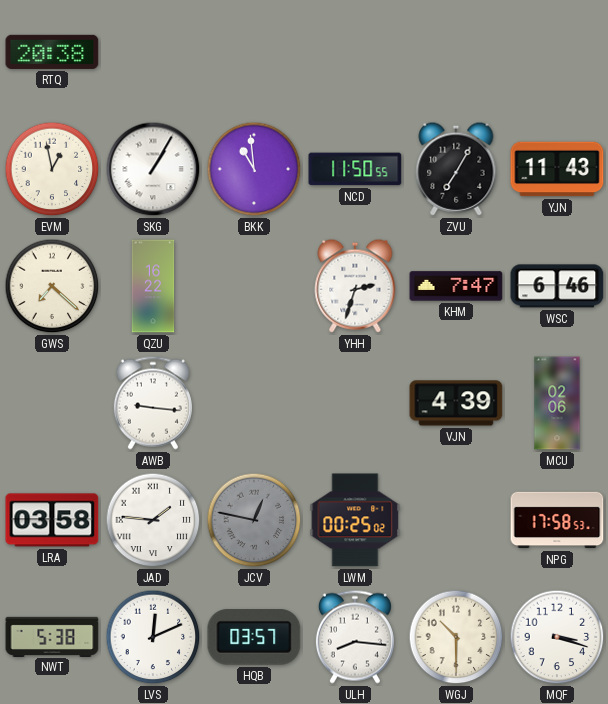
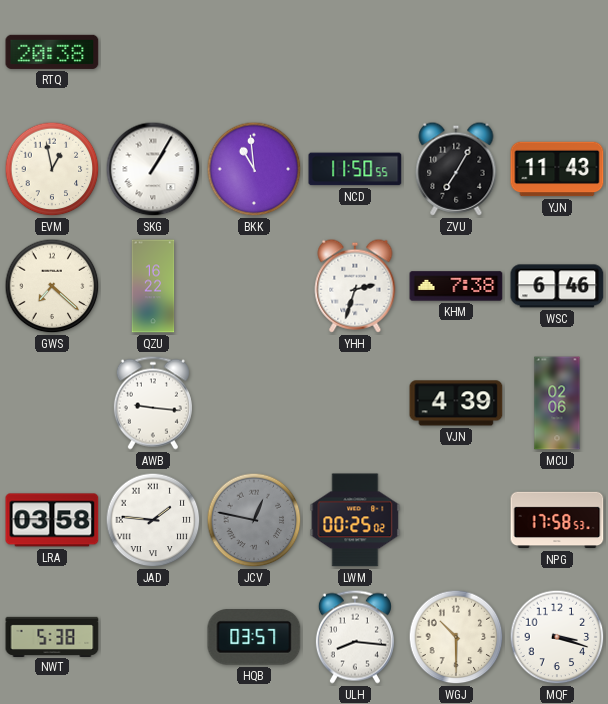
KHM: 7:47 -> 7:38 (456, 286)
LVS: 12:11 -> none (153, 637)
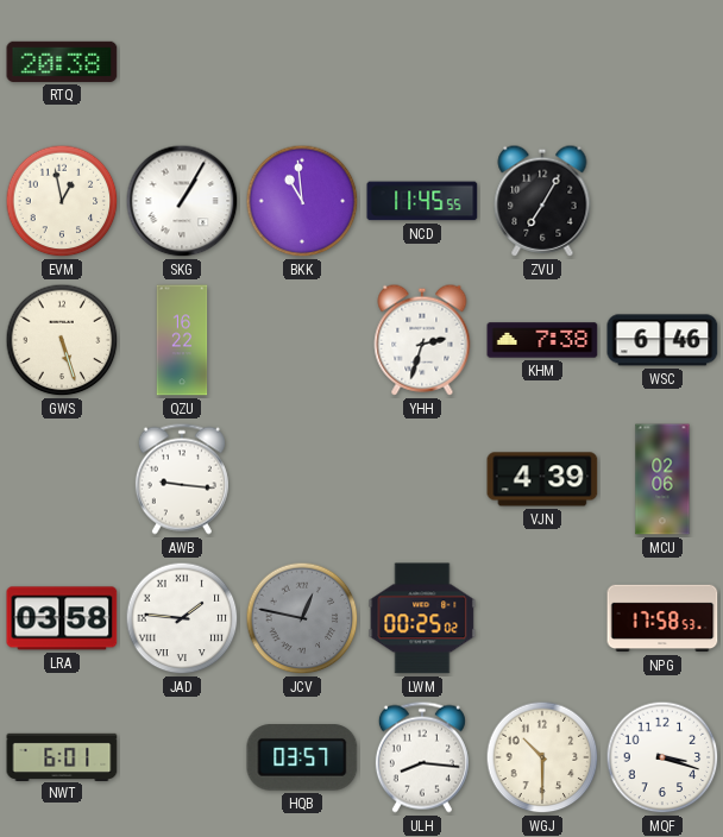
NCD: 11:50 -> 11:45 (422, 201)
YJN: 11:43 -> none (557, 169)
GWS: 7:22 -> 5:27 (62, 340)
NWT: 5:38 -> 6:01 (62, 756)
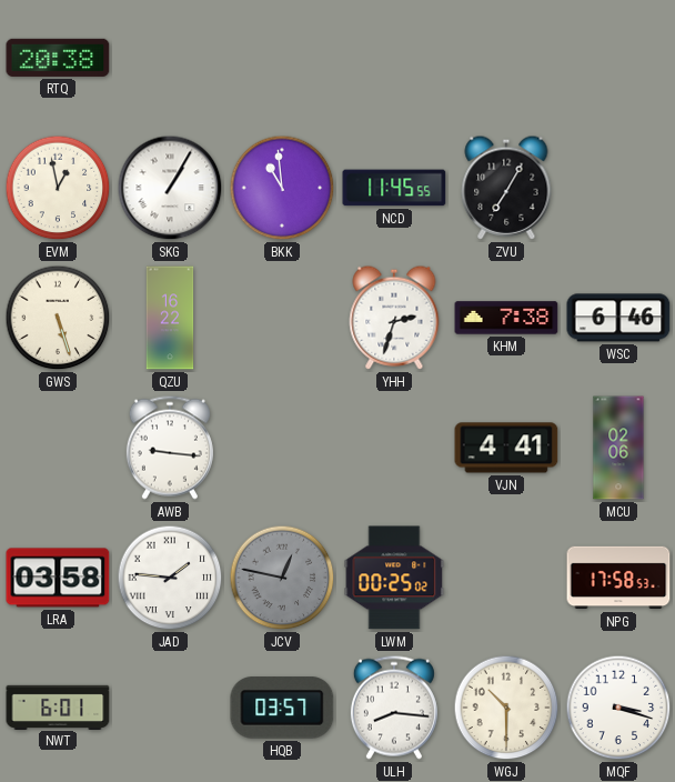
VJN: 4:39 -> 4:41 (506, 448)
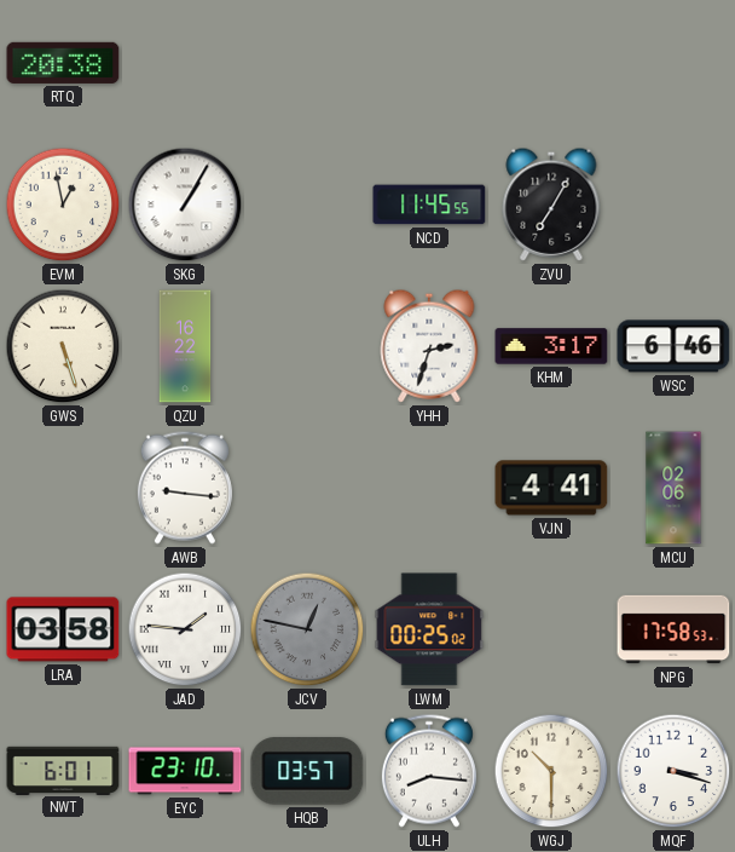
BKK: 10:59 -> none (282, 188)
KHM: 7:38 -> 3:17 (551, 346)
EYC: none -> 23:10 (185, 771)
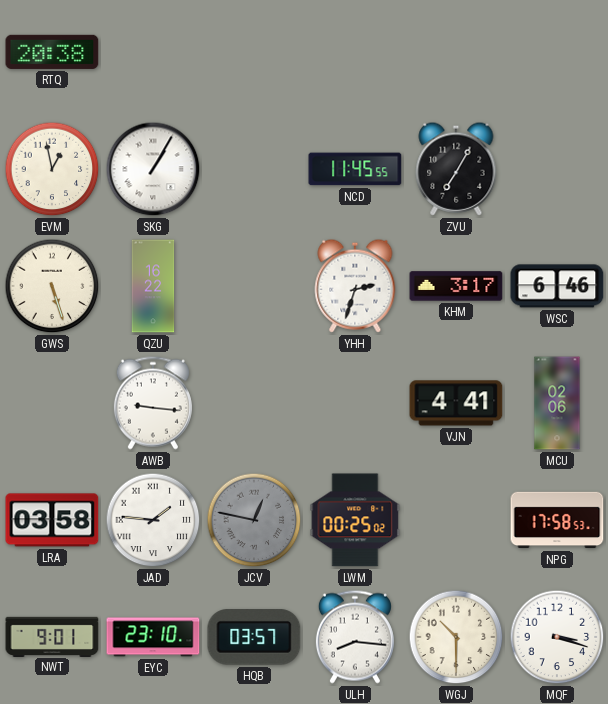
NWT: 6:01 -> 9:01 (52, 636)
